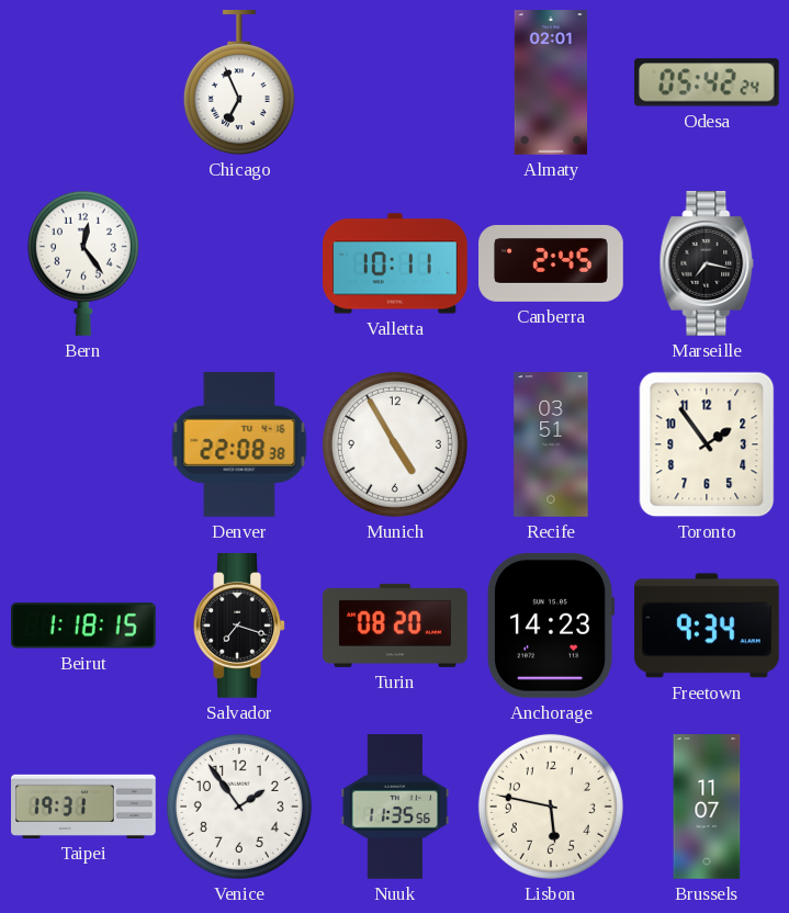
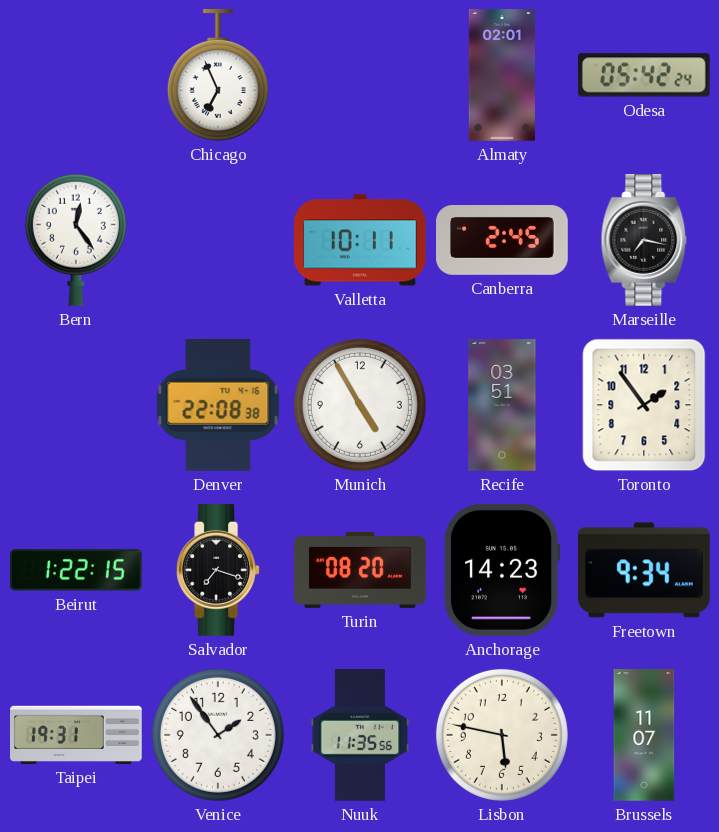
Beirut: 1:18 -> 1:22 (77, 570)
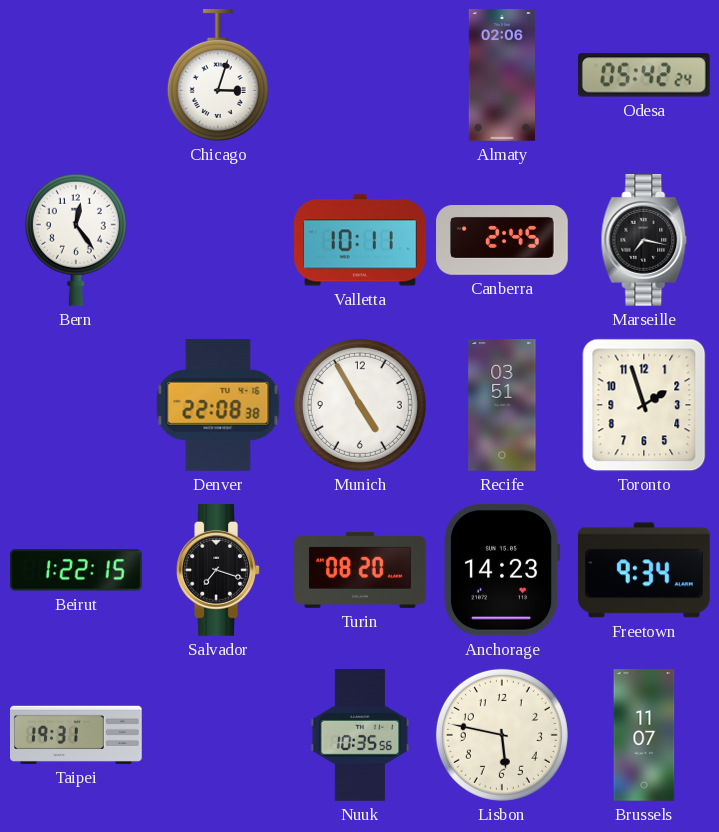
Chicago: 6:56 -> 3:03 (218, 76)
Almaty: 02:01 -> 02:06 (501, 75)
Toronto: 1:54 -> 1:57 (644, 405)
Venice: 1:54 -> none (218, 735)
Nuuk: 11:35 -> 10:35 (360, 735)
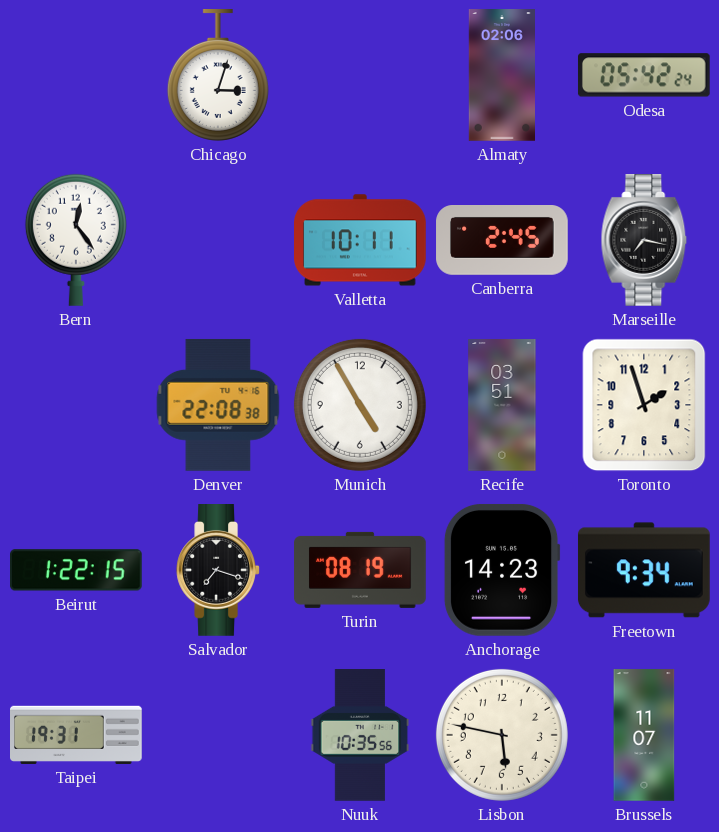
Turin: 08:20 -> 08:19 (360, 570)
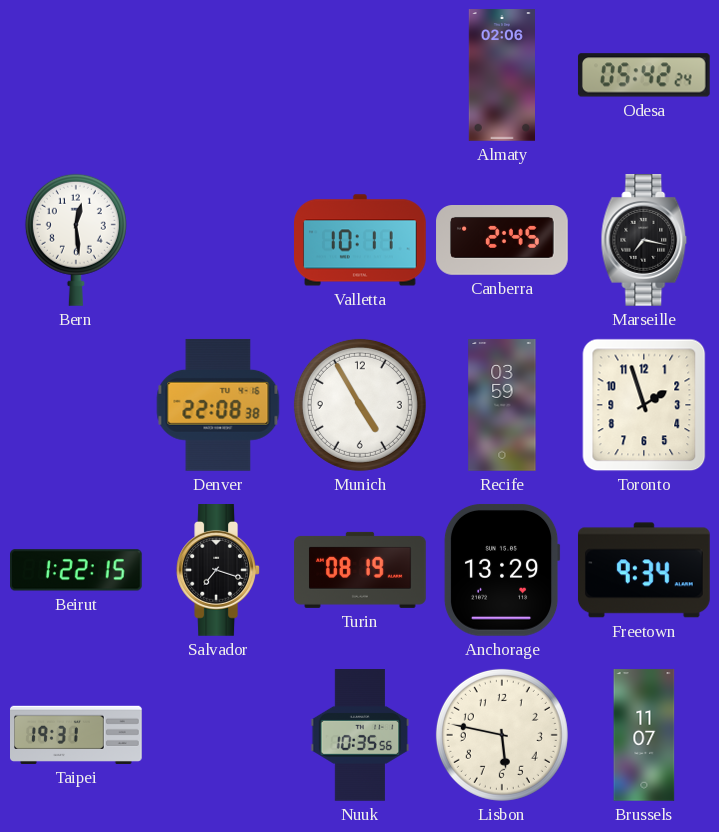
Chicago: 3:03 -> none (218, 76)
Bern: 12:24 -> 12:29 (76, 240)
Recife: 03:51 -> 03:59 (502, 405)
Anchorage: 14:23 -> 13:29 (502, 570)
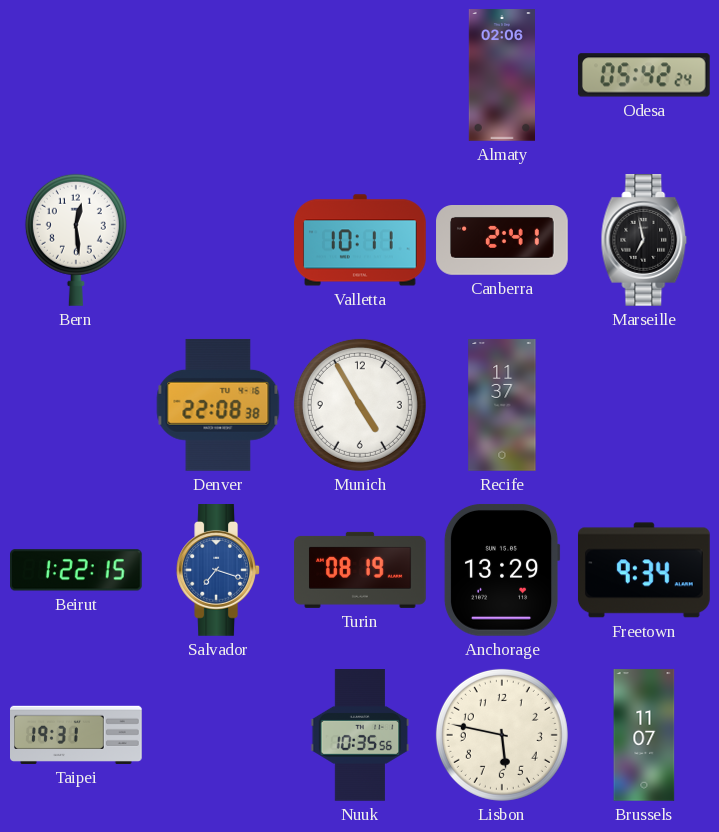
Canberra: 2:45 -> 2:41 (502, 241)
Marseille: 7:17 -> 6:58 (644, 241)
Recife: 03:59 -> 11:37 (502, 405)
Toronto: 1:57 -> none (644, 405)
Salvador dial: black -> blue (218, 571)
